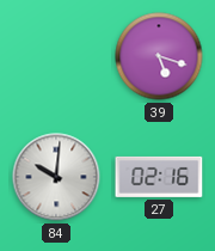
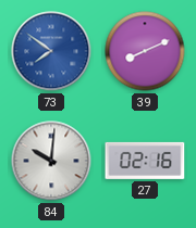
73: none -> 7:51 (51, 51)
39: 5:18 -> 8:11 (145, 51)
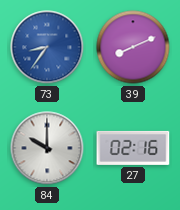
73: 7:51 -> 8:36 (47, 47)
84: 10:01 -> 10:00 (47, 148)
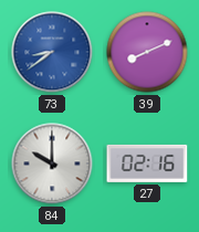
73: 8:36 -> 8:39 (52, 52)
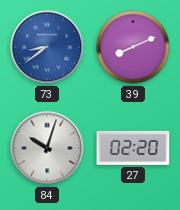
84: 10:00 -> 10:03 (47, 148)
27: 02:16 -> 02:20 (133, 148)
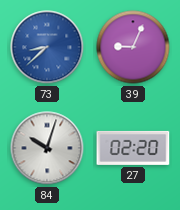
73: 8:39 -> 8:38 (47, 47)
39: 8:11 -> 9:04 (133, 47)
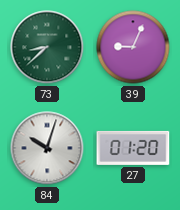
73 dial: blue -> green (47, 47)
27: 02:20 -> 01:20 (133, 148)
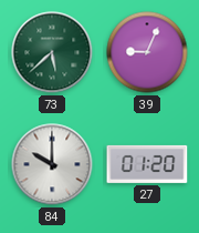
73: 8:38 -> 5:38 (52, 52)
84: 10:03 -> 10:00 (52, 164)
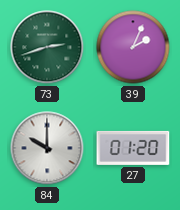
73: 5:38 -> 2:42 (47, 47)
39: 9:04 -> 2:04 (133, 47)
